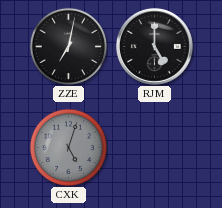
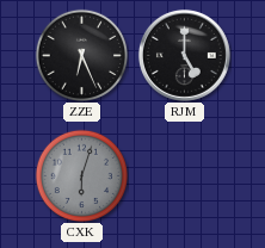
ZZE: 7:02 -> 6:26 (81, 55)
CXK: 5:03 -> 6:03 (81, 175)
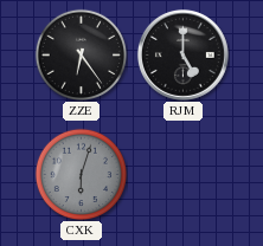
ZZE: 6:26 -> 6:24 (81, 54)
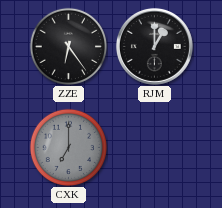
RJM: 5:00 -> 1:00 (154, 46)
CXK: 6:03 -> 7:00 (68, 147)
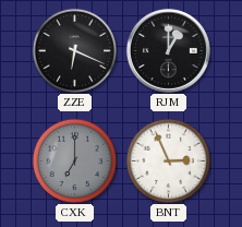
ZZE: 6:24 -> 6:19 (74, 50)
BNT: none -> 2:56 (168, 160)
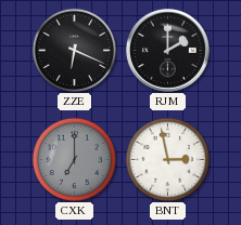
RJM: 1:00 -> 2:00 (167, 50)
BNT: 2:56 -> 2:58 (167, 159)
